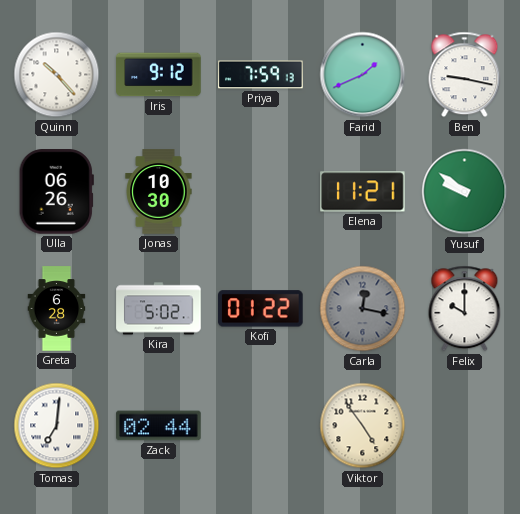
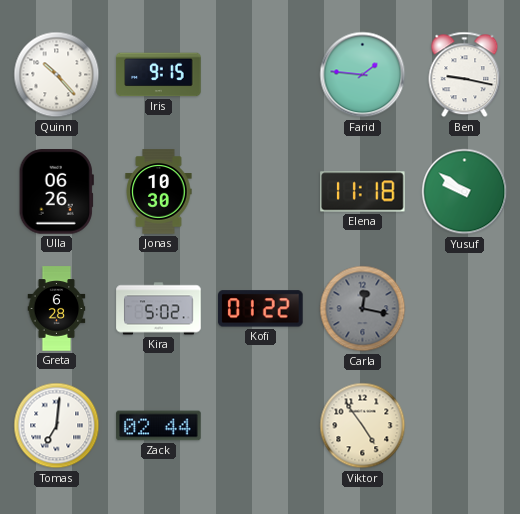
Iris: 9:12 -> 9:15 (159, 75)
Priya: 7:59 -> none (261, 75)
Farid: 1:41 -> 1:46 (363, 75)
Elena: 11:21 -> 11:18 (363, 192)
Felix: 10:00 -> none (465, 309)
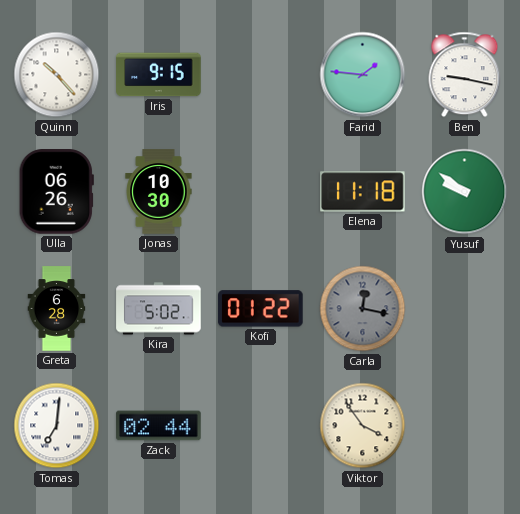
Viktor: 4:54 -> 3:54 (363, 426)
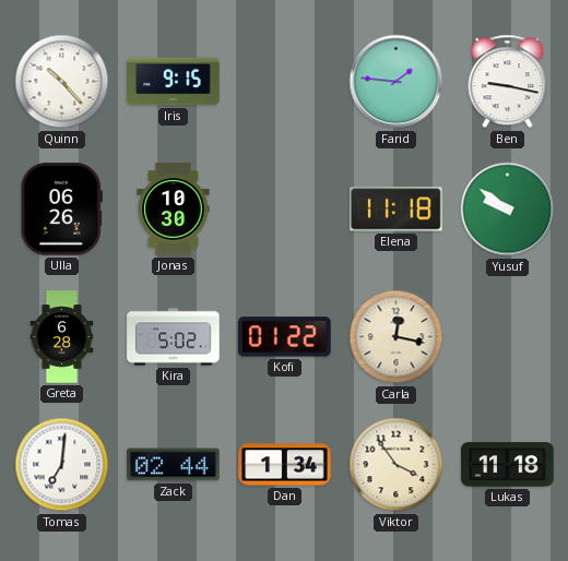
Carla dial: grey -> cream (397, 337)
Dan: none -> 1:34 (285, 465)
Lukas: none -> 11:18 (508, 465)
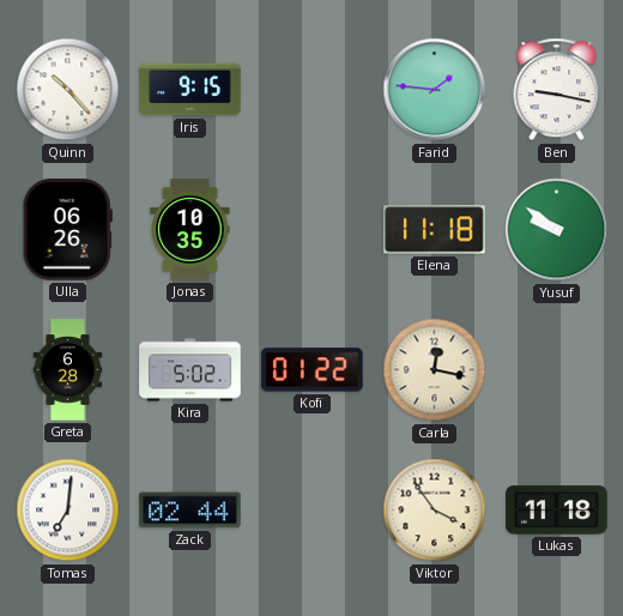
Jonas: 10:30 -> 10:35 (190, 230)
Dan: 1:34 -> none (285, 465)
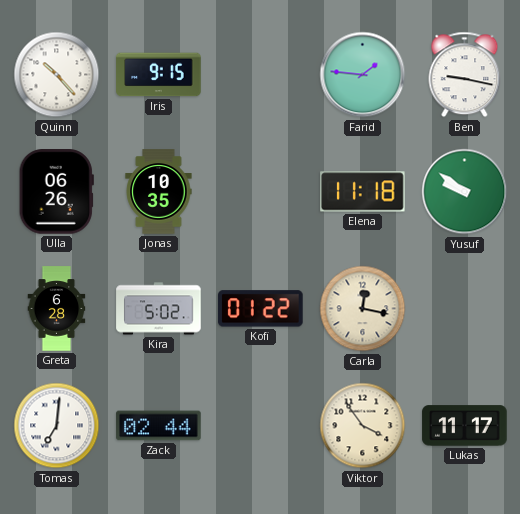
Lukas: 11:18 -> 11:17 (465, 426)
